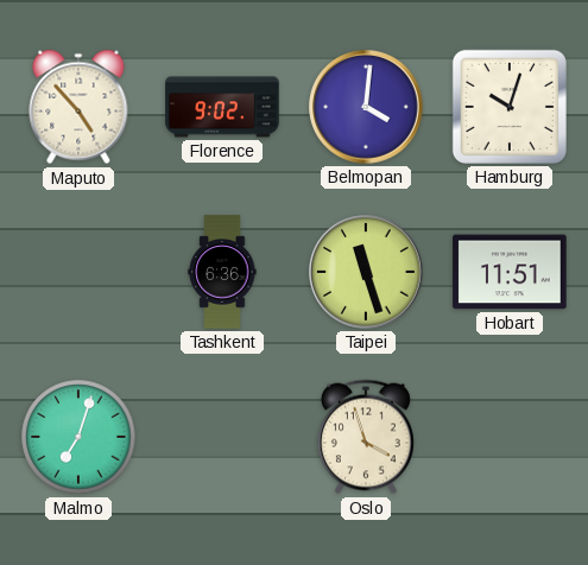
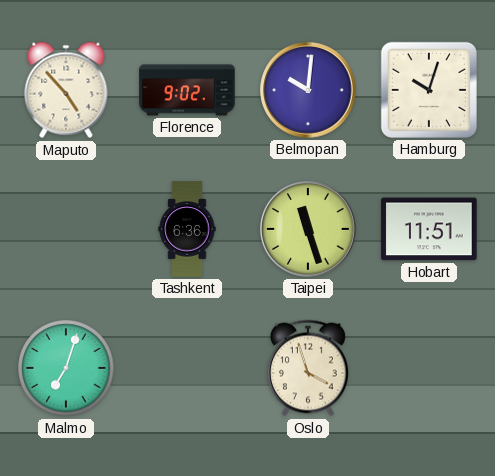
Belmopan: 4:01 -> 10:01 (308, 90)
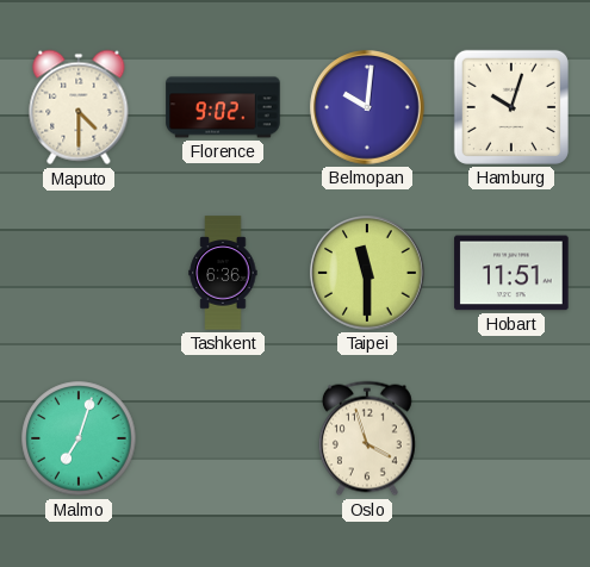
Maputo: 4:53 -> 4:30 (79, 107)
Taipei: 11:27 -> 11:30 (367, 273)
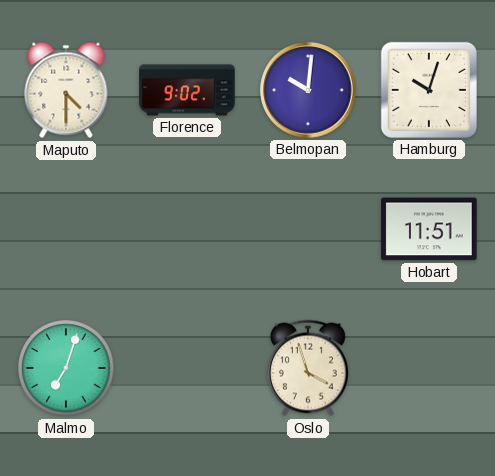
Tashkent: 6:36 -> none (223, 273)
Taipei: 11:30 -> none (367, 273)
